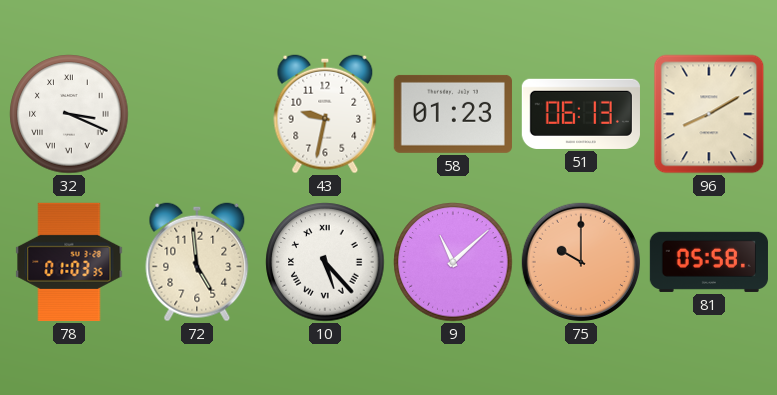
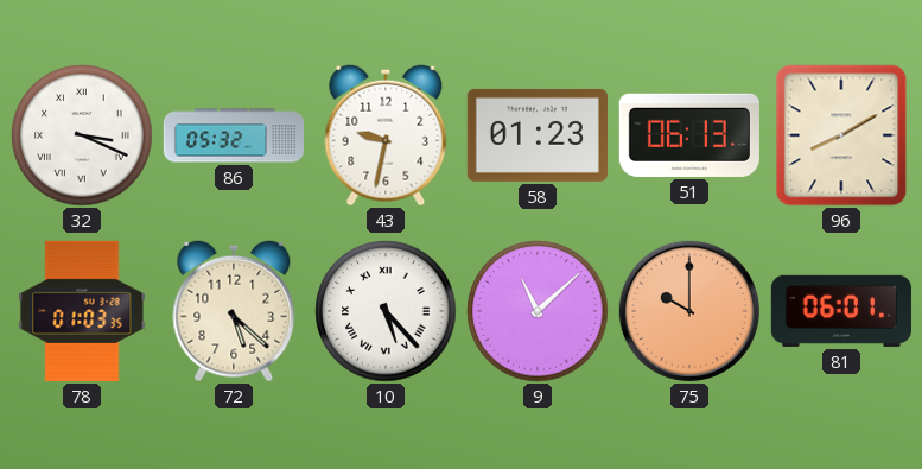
86: none -> 05:32 (233, 135)
72: 4:59 -> 5:22 (234, 311)
81: 05:58 -> 06:01 (841, 311)
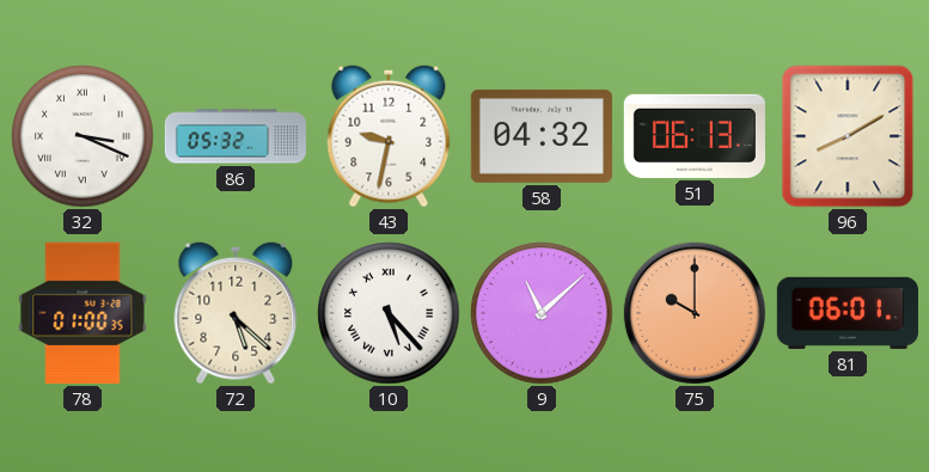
58: 01:23 -> 04:32 (542, 136)
78: 01:03 -> 01:00 (82, 313)
